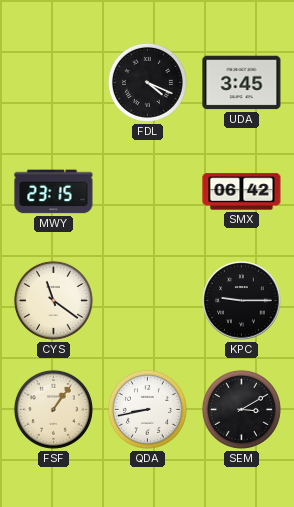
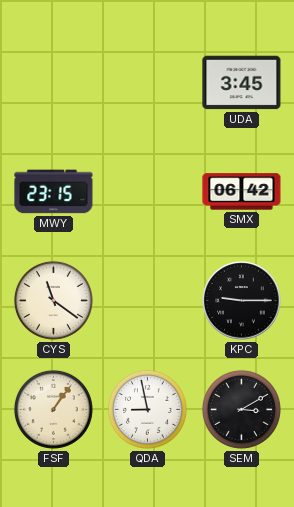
FDL: 4:19 -> none (147, 82)
QDA: 8:43 -> 8:58 (147, 409)
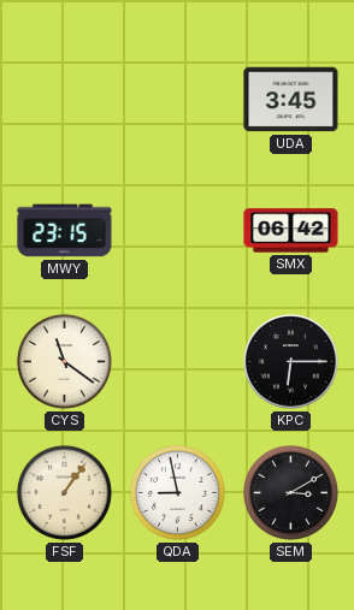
KPC: 9:15 -> 6:15 (291, 362)
